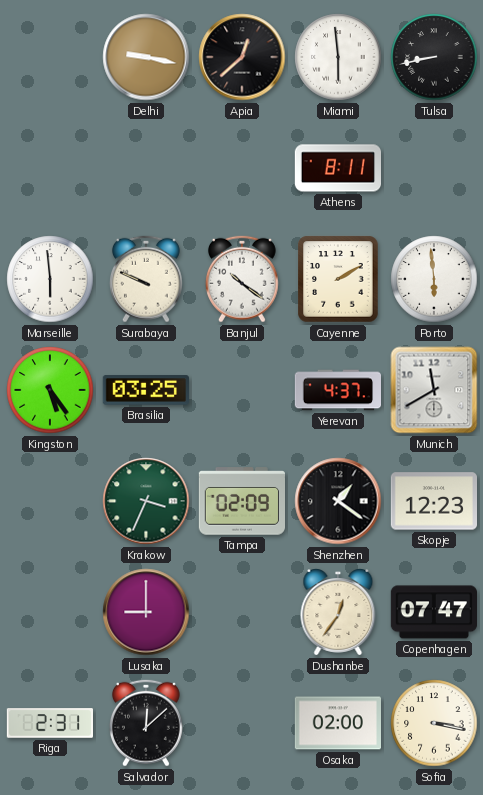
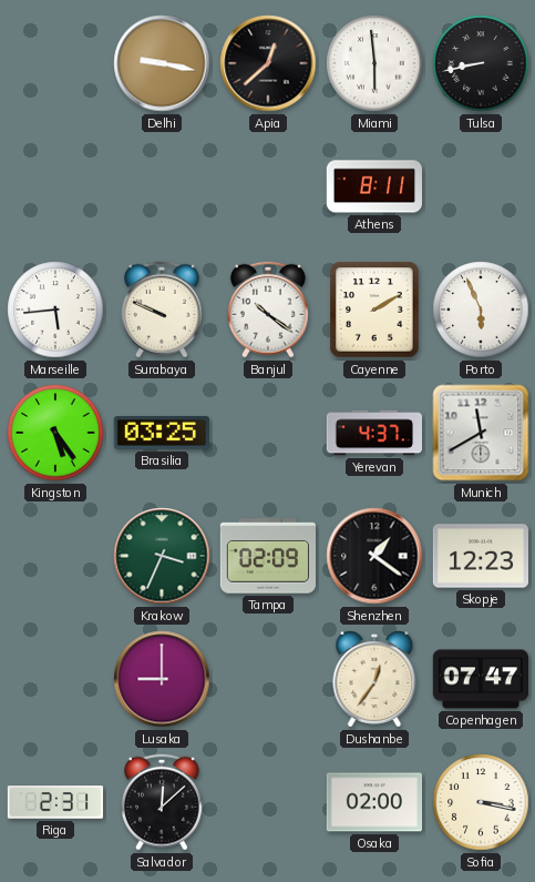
Marseille: 5:59 -> 5:44 (55, 310)
Porto: 5:59 -> 5:56 (481, 310)
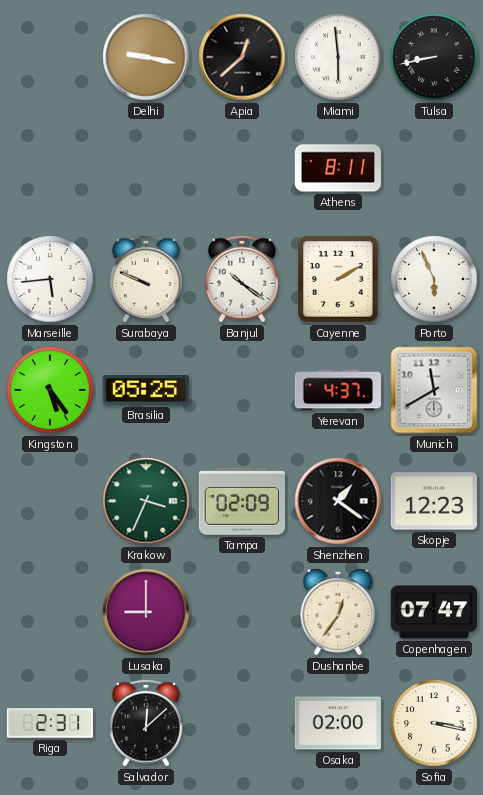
Brasilia: 03:25 -> 05:25 (146, 390)
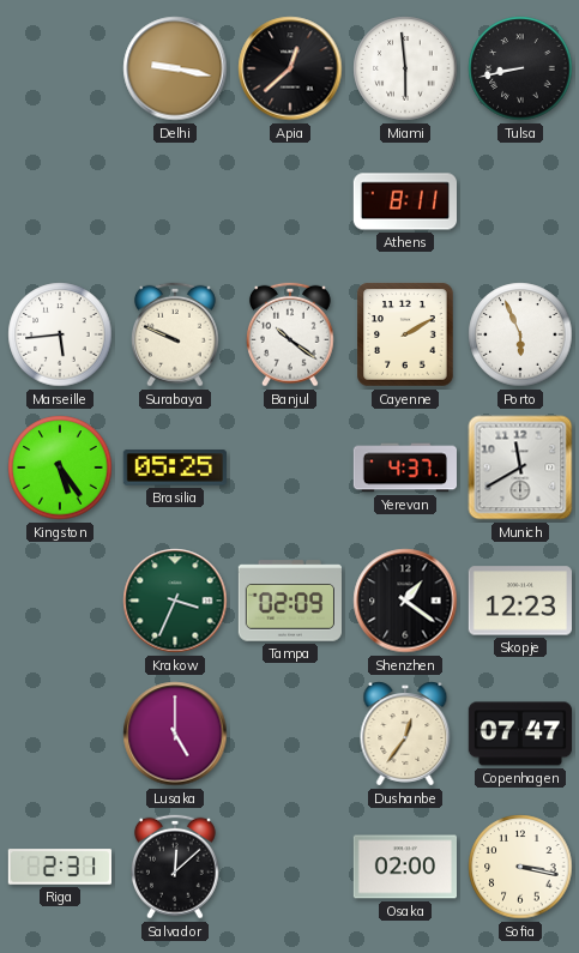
Lusaka: 9:00 -> 5:00 (175, 734)
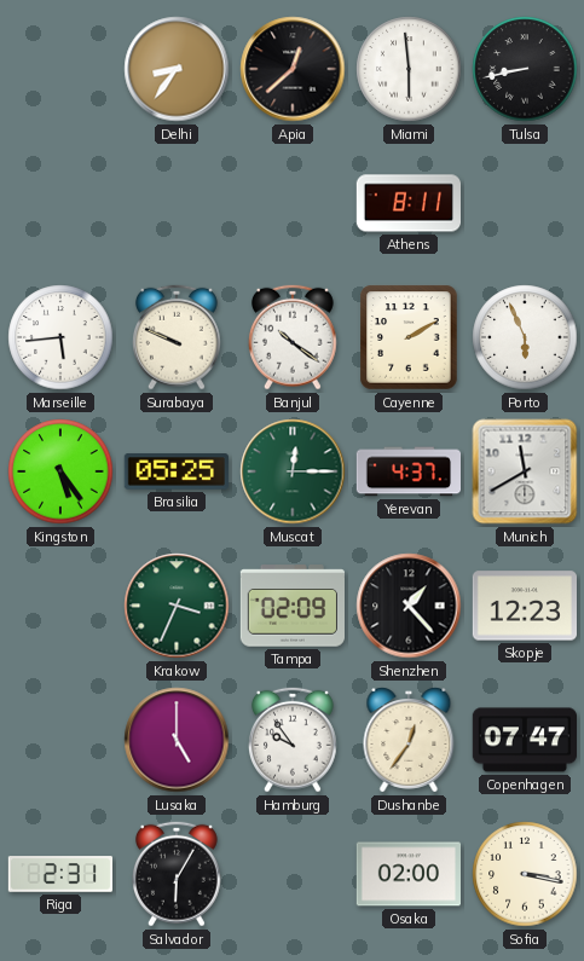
Delhi: 9:17 -> 8:36 (177, 69)
Muscat: none -> 12:15 (293, 471)
Shenzhen: 1:21 -> 1:23 (409, 606)
Hamburg: none -> 9:54 (293, 740)
Salvador: 12:08 -> 6:05 (177, 874)
